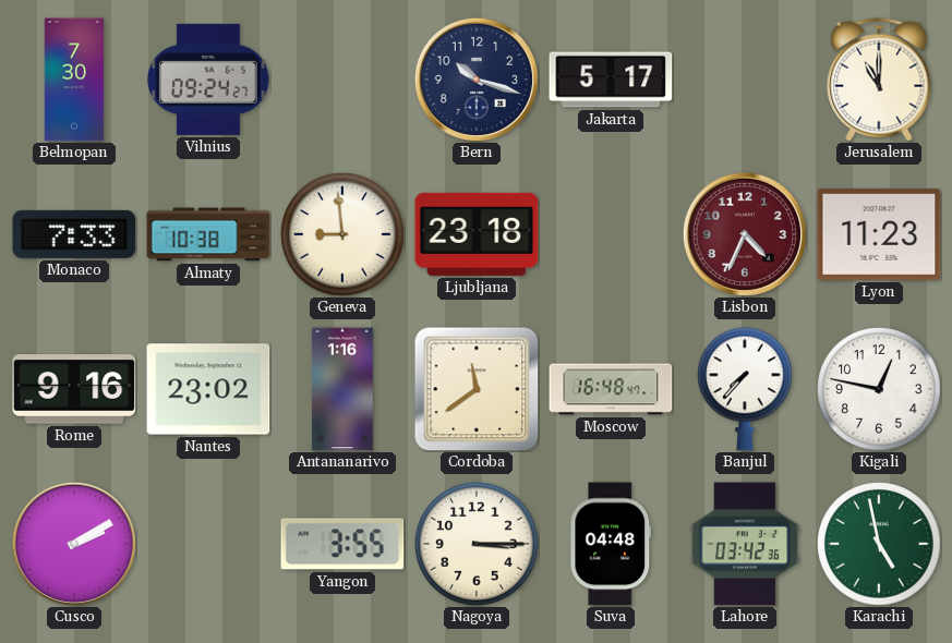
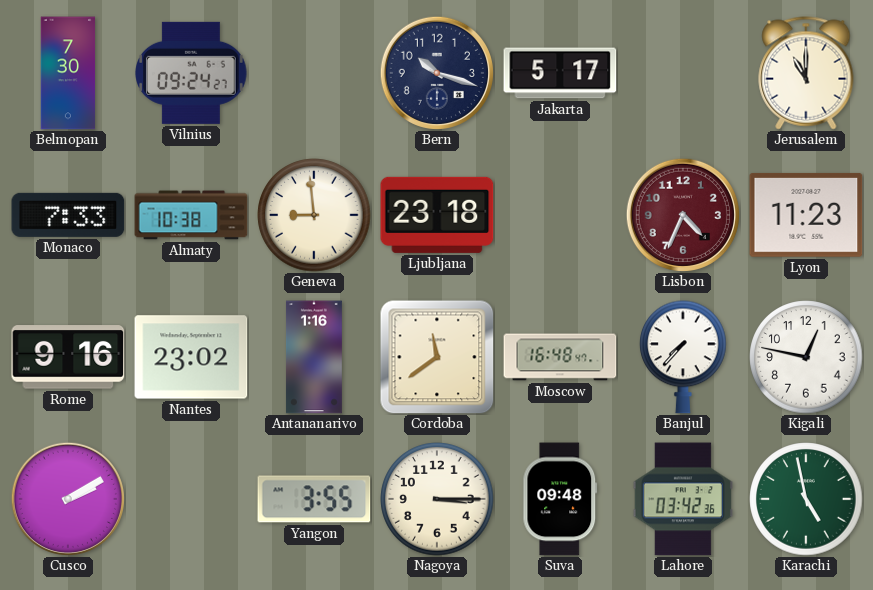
Suva: 04:48 -> 09:48 (560, 499)
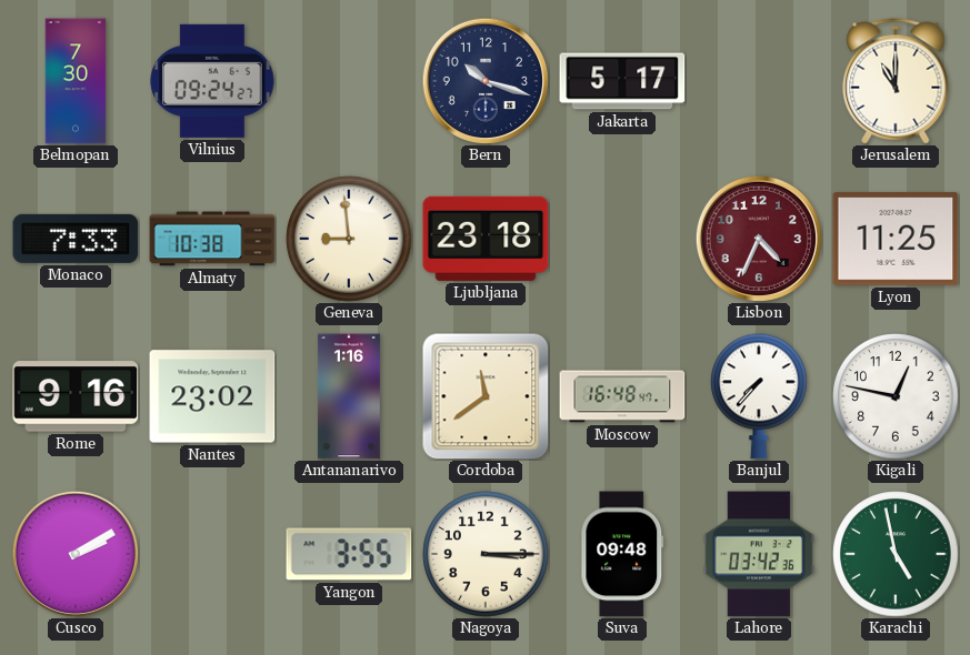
Lyon: 11:23 -> 11:25 (896, 239)
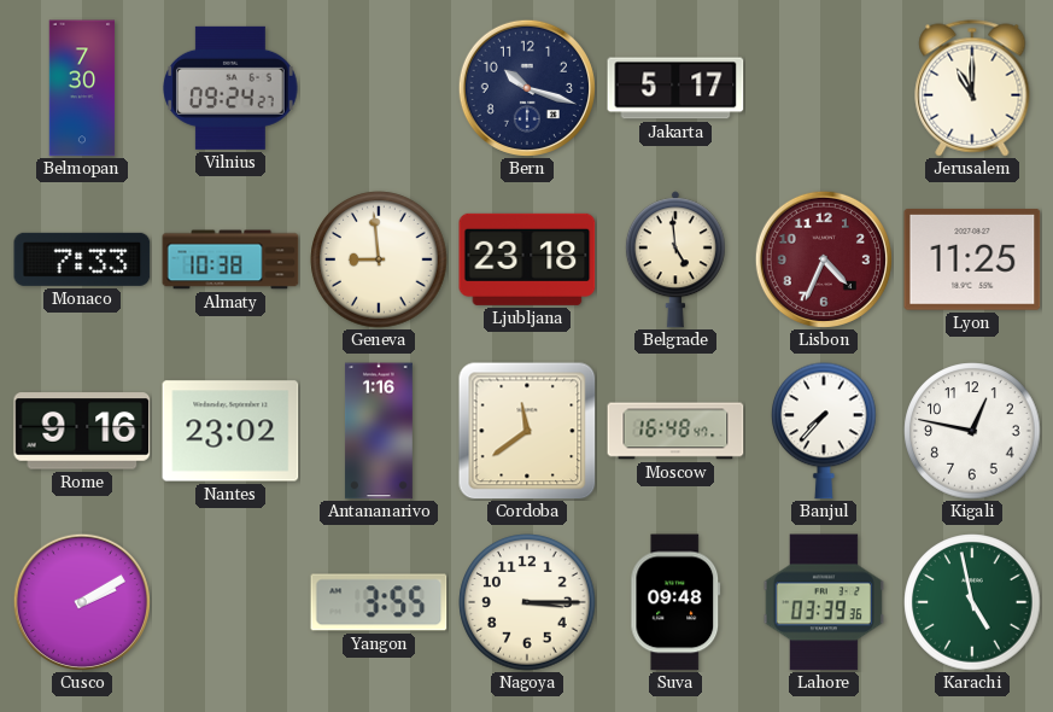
Belgrade: none -> 4:59 (675, 259)
Lahore: 03:42 -> 03:39 (824, 602)
